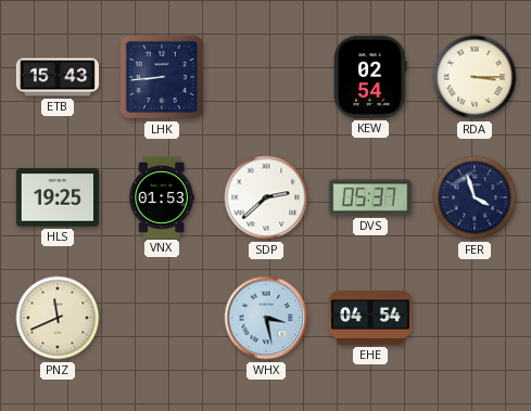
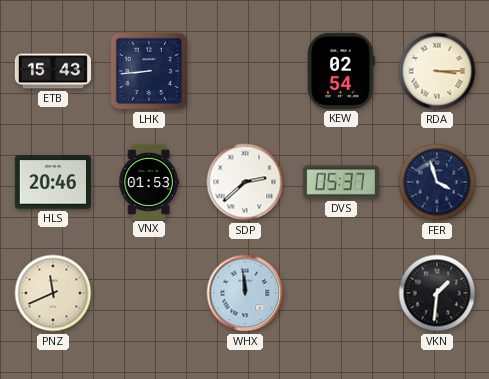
HLS: 19:25 -> 20:46 (53, 182)
WHX: 3:28 -> 11:59 (245, 293)
EHE: 04:54 -> none (369, 318)
VKN: none -> 1:31 (437, 293)
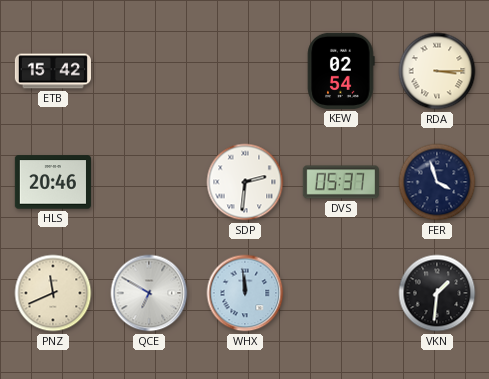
ETB: 15:43 -> 15:42 (52, 71)
LHK: 8:44 -> none (149, 71)
VNX: 01:53 -> none (149, 181)
SDP: 2:38 -> 2:31 (245, 182)
QCE: none -> 6:50 (149, 293)
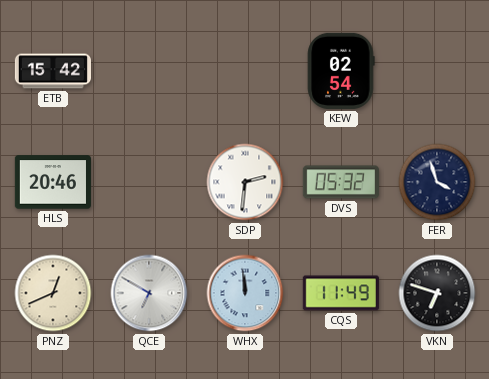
RDA: 3:15 -> none (437, 71)
DVS: 05:37 -> 05:32 (341, 182)
PNZ: 11:41 -> 12:41 (53, 293)
CQS: none -> 11:49 (341, 293)
VKN: 1:31 -> 6:48 (437, 293)
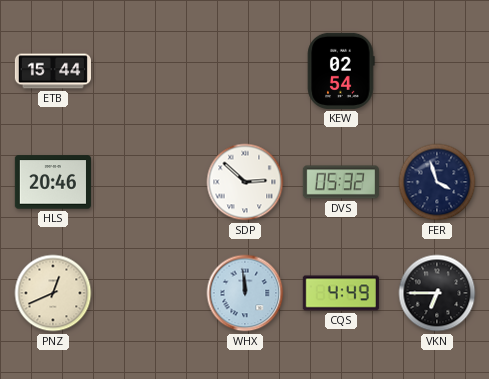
ETB: 15:42 -> 15:44 (52, 71)
SDP: 2:31 -> 2:52 (245, 182)
QCE: 6:50 -> none (149, 293)
CQS: 11:49 -> 4:49 (341, 293)
VKN: 6:48 -> 6:45 (437, 293)
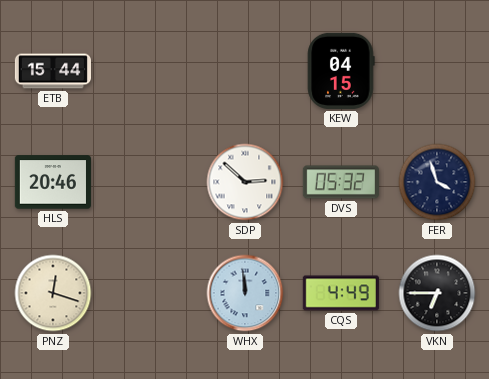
KEW: 02:54 -> 04:15 (341, 71)
PNZ: 12:41 -> 12:18 (53, 293)
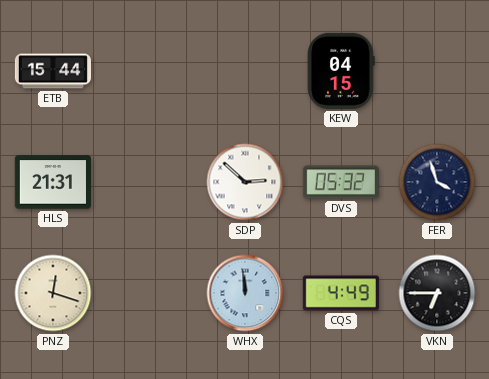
HLS: 20:46 -> 21:31 (53, 182)
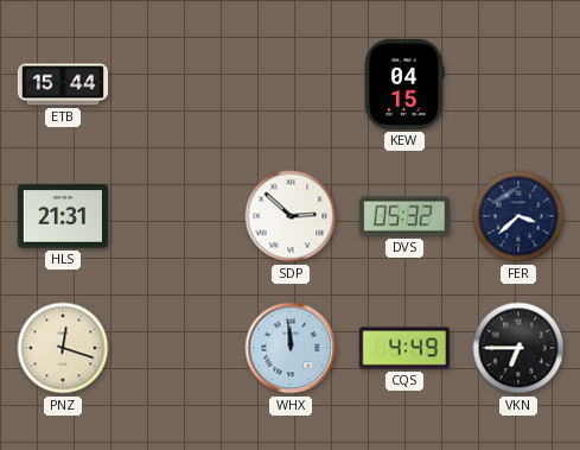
FER: 3:57 -> 3:38 (518, 216)
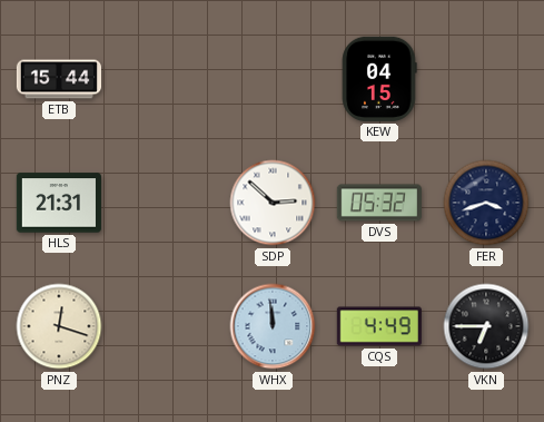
FER: 3:38 -> 3:42 (486, 203)
